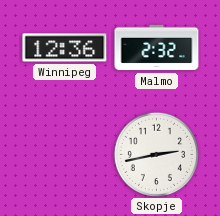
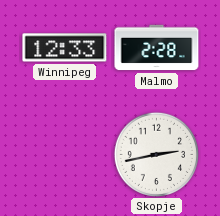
Winnipeg: 12:36 -> 12:33 (65, 48)
Malmo: 2:32 -> 2:28 (157, 48)
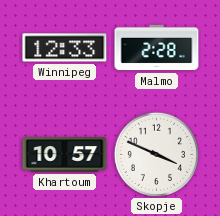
Khartoum: none -> 10:57 (65, 155)
Skopje: 2:43 -> 3:49 (156, 154)
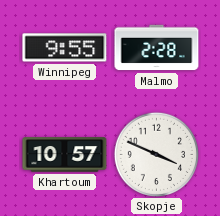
Winnipeg: 12:33 -> 9:55 (65, 48)
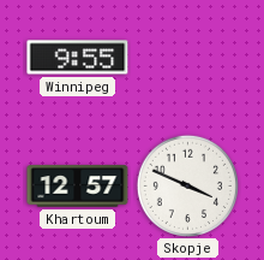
Malmo: 2:28 -> none (157, 48)
Khartoum: 10:57 -> 12:57 (78, 187)
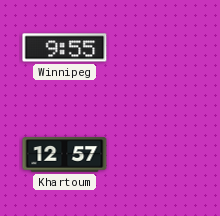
Skopje: 3:49 -> none (187, 185)
